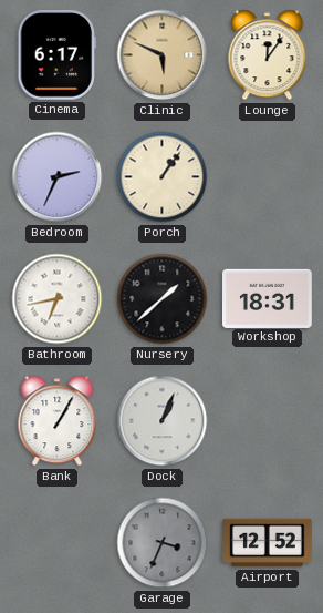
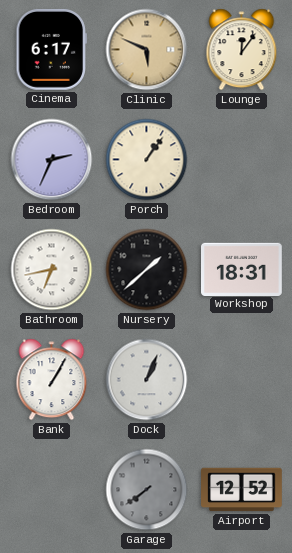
Garage: 3:34 -> 7:39 (147, 490)
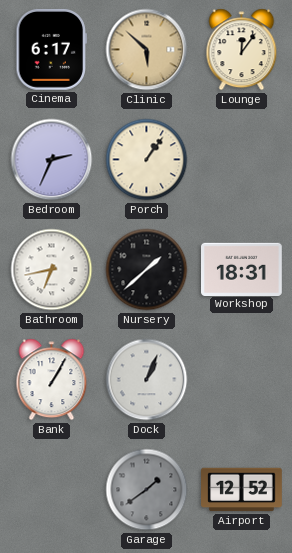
Clinic: 5:49 -> 5:52 (147, 50)
Garage: 7:39 -> 1:39 (147, 490)
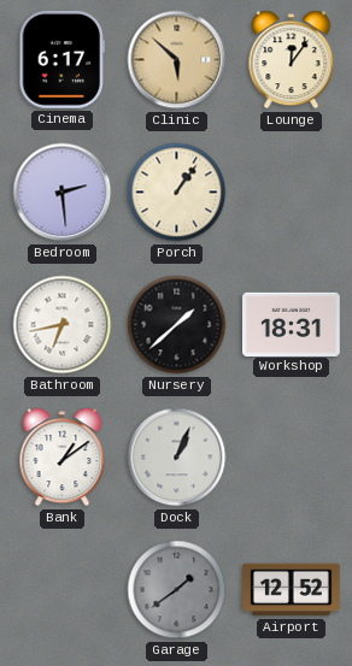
Bedroom: 2:34 -> 2:29 (63, 193)
Bank: 1:05 -> 1:09 (63, 458)
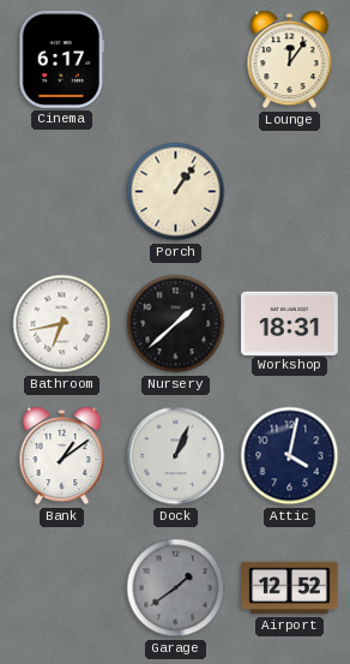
Clinic: 5:52 -> none (177, 60)
Bedroom: 2:29 -> none (63, 193)
Attic: none -> 4:02 (290, 456)
